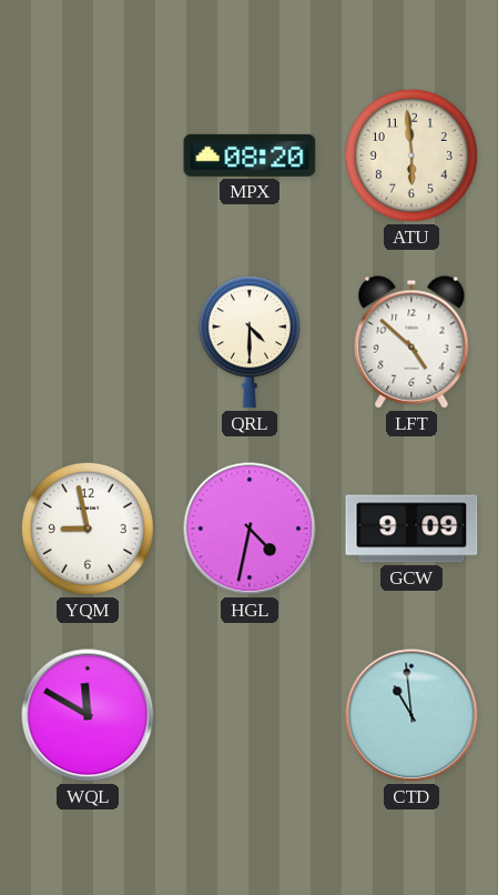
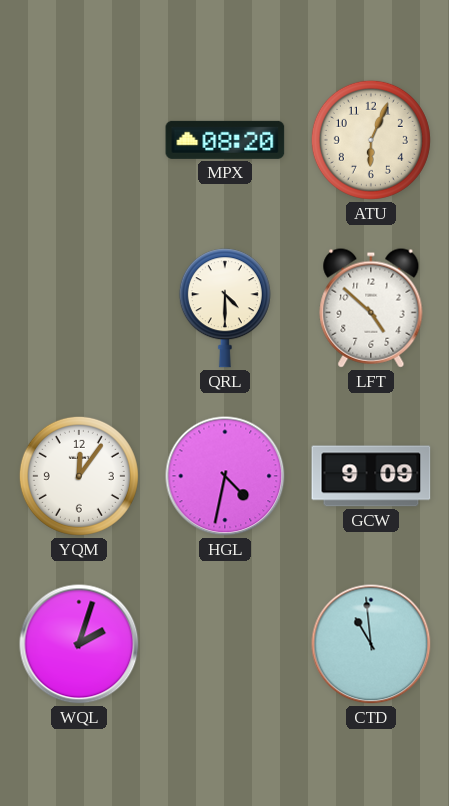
ATU: 5:59 -> 6:04 (371, 140)
YQM: 8:58 -> 12:06 (79, 476)
WQL: 11:50 -> 2:03 (79, 644)
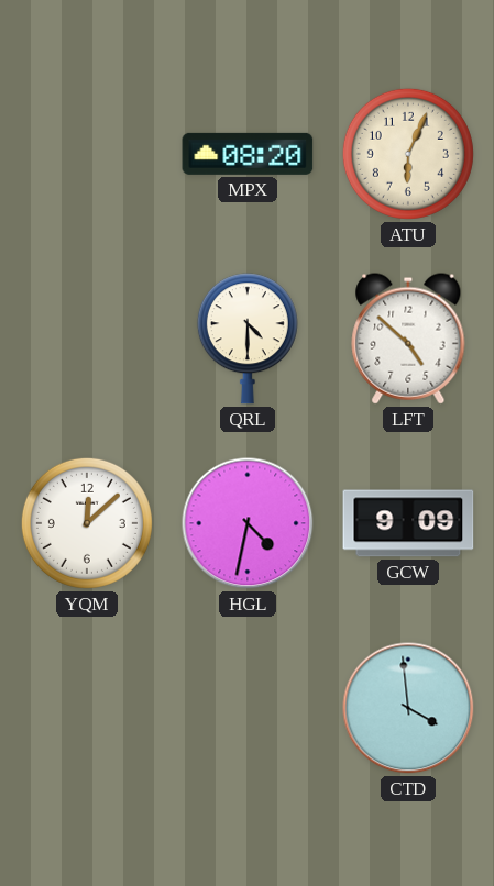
YQM: 12:06 -> 12:08 (87, 523)
WQL: 2:03 -> none (79, 644)
CTD: 10:59 -> 3:59 (408, 708)
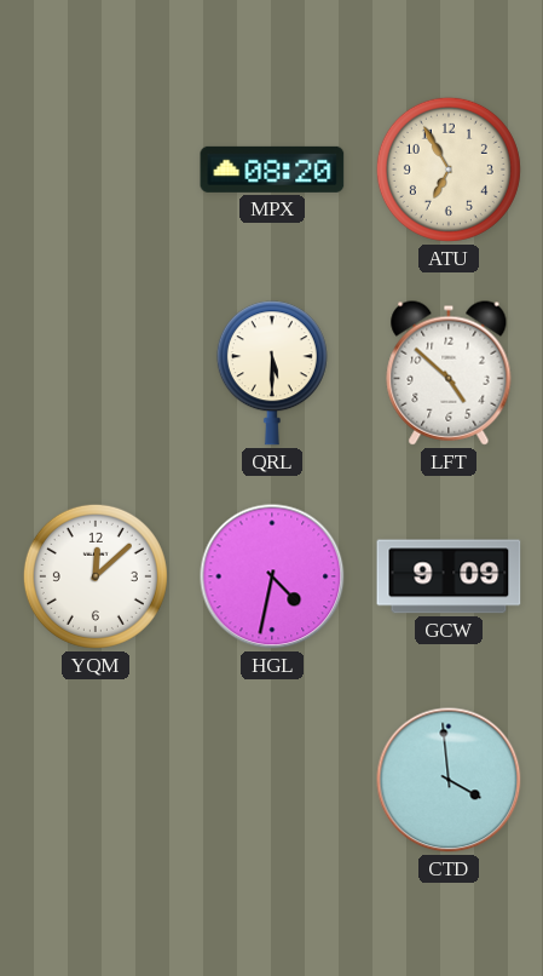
ATU: 6:04 -> 6:55 (449, 170)
QRL: 4:30 -> 5:30 (272, 373)
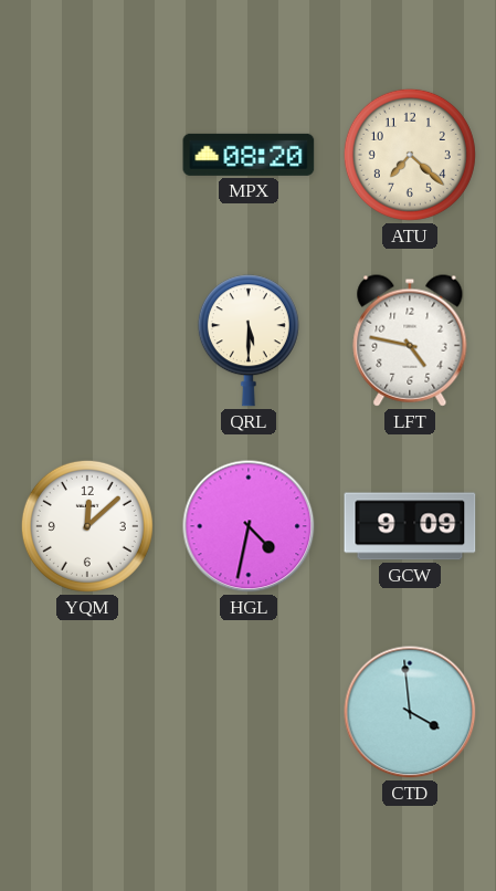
ATU: 6:55 -> 7:22 (410, 155)
LFT: 4:52 -> 4:47 (410, 340)
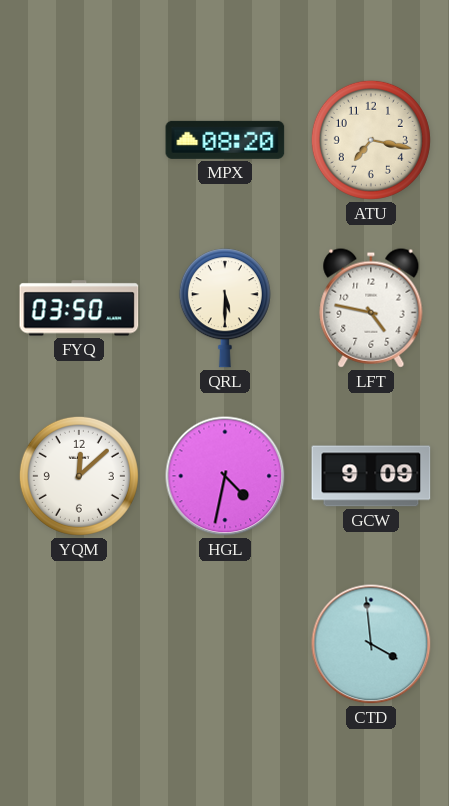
ATU: 7:22 -> 7:17 (371, 140)
FYQ: none -> 03:50 (79, 308)
